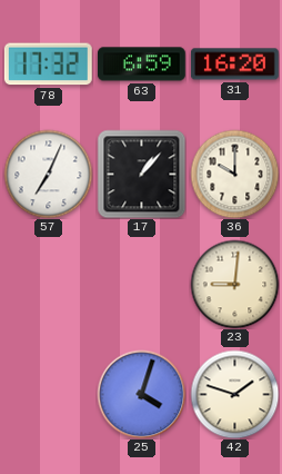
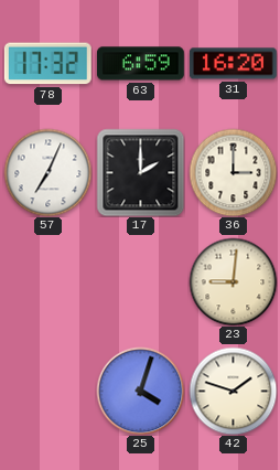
17: 1:07 -> 2:00 (140, 172)
36: 10:00 -> 3:00 (233, 172)
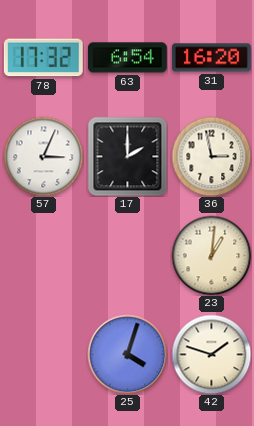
63: 6:59 -> 6:54 (127, 58)
57: 7:04 -> 3:04 (43, 156)
36: 3:00 -> 2:58 (211, 156)
23: 9:01 -> 1:01 (211, 255)
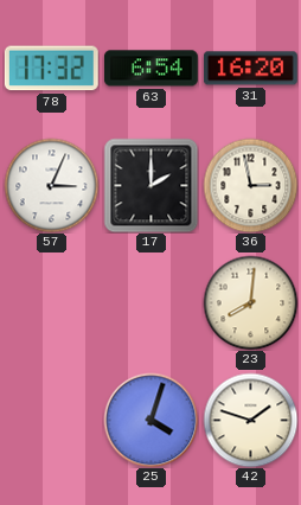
23: 1:01 -> 8:01 (250, 302)
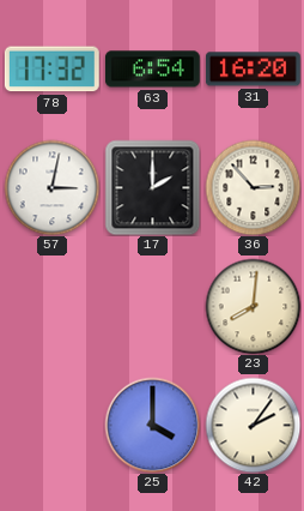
57: 3:04 -> 3:02 (51, 187)
36: 2:58 -> 2:53 (253, 187)
25: 4:03 -> 4:00 (152, 425)
42: 1:48 -> 2:06 (253, 425)
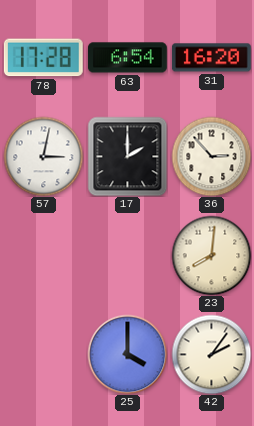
78: 17:32 -> 17:28 (43, 58)
